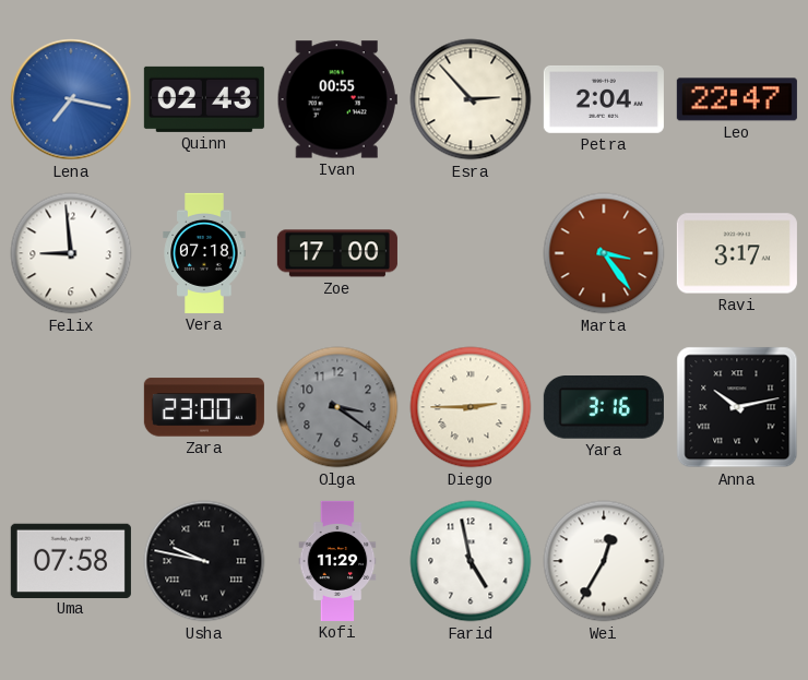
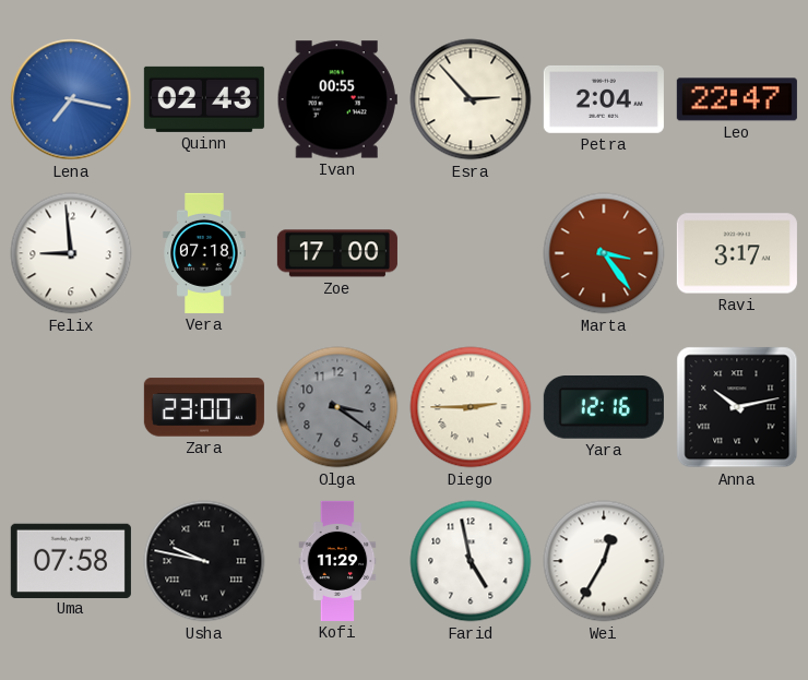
Yara: 3:16 -> 12:16 (604, 408)
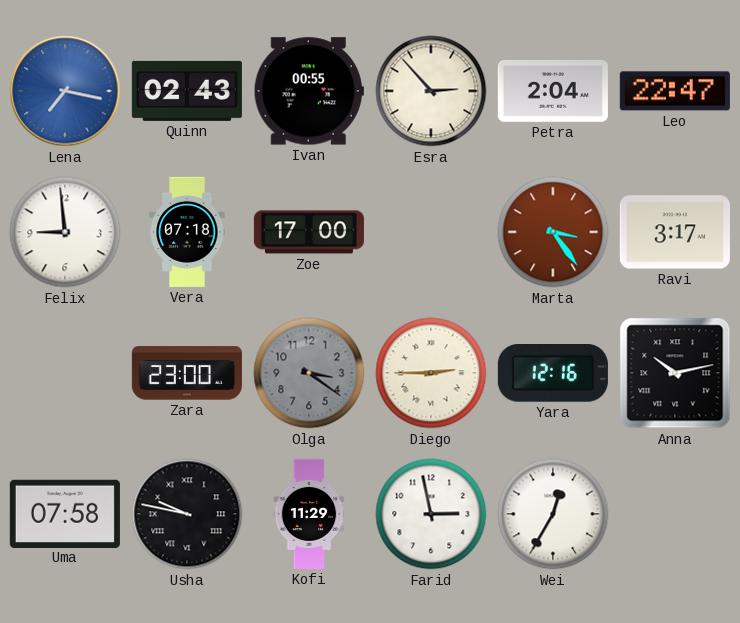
Farid: 4:58 -> 2:58 (431, 514)
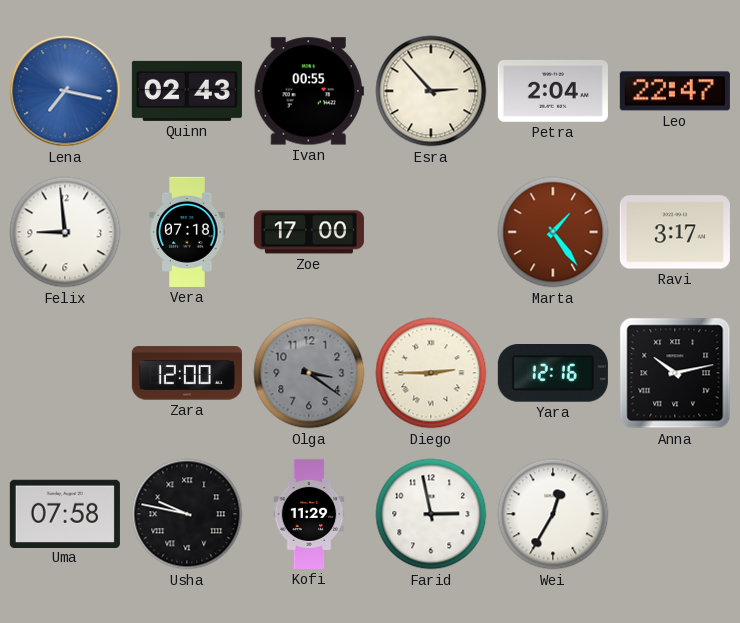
Marta: 3:24 -> 1:24 (553, 232)
Zara: 23:00 -> 12:00 (187, 373)
